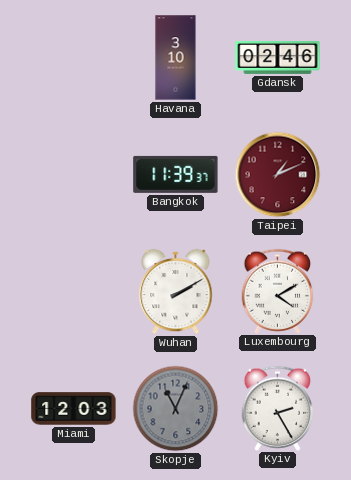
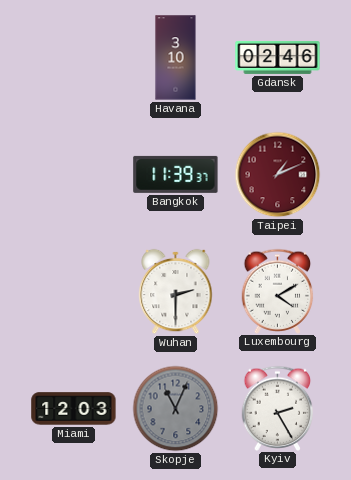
Wuhan: 2:10 -> 2:30 (176, 292)
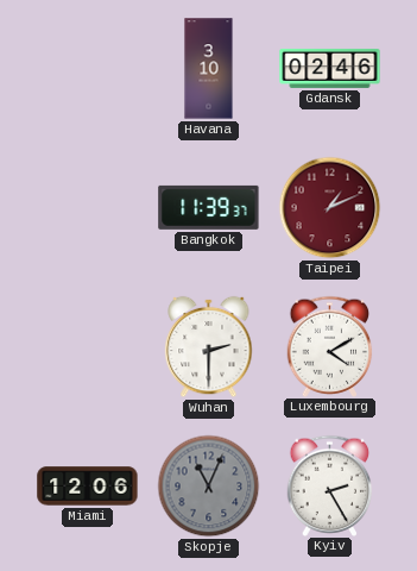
Miami: 12:03 -> 12:06 (88, 487)
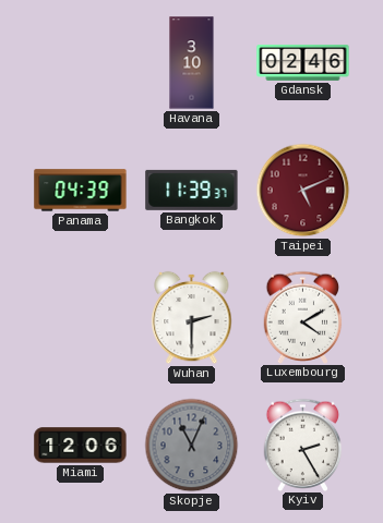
Panama: none -> 04:39 (81, 191)
Taipei: 1:11 -> 5:11 (303, 191)
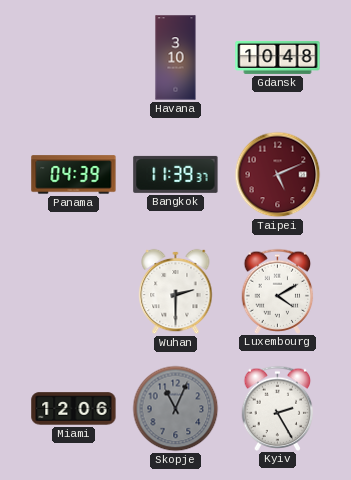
Gdansk: 02:46 -> 10:48 (278, 57)
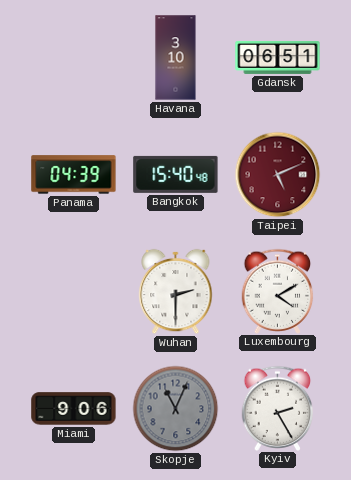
Gdansk: 10:48 -> 06:51 (278, 57)
Bangkok: 11:39 -> 15:40 (176, 174)
Miami: 12:06 -> 9:06 (74, 409)
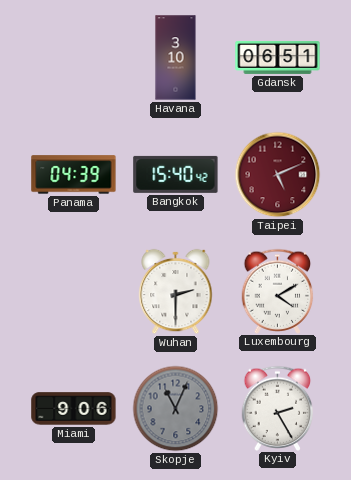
Bangkok: 15:40:48 -> 15:40:42 (176, 174)
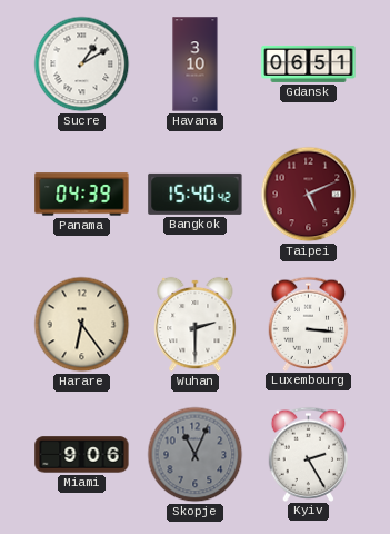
Sucre: none -> 1:10 (82, 65)
Harare: none -> 6:24 (82, 325)
Luxembourg: 4:10 -> 3:16 (309, 324)
